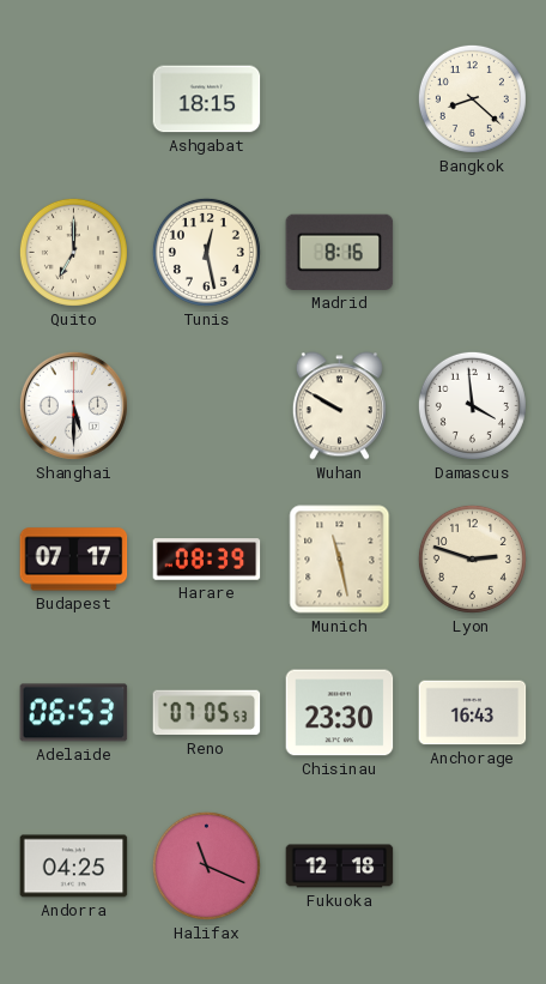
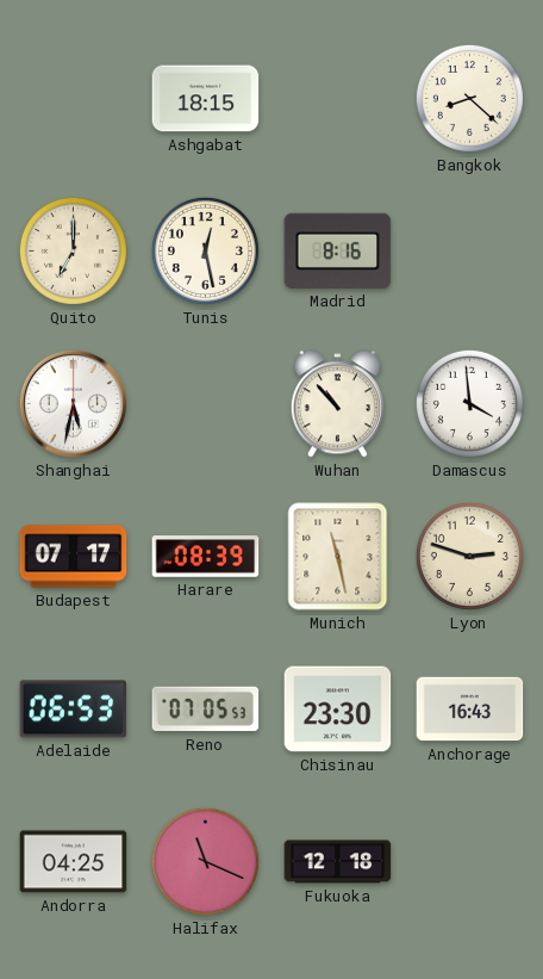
Shanghai: 5:30 -> 5:32 (73, 403)
Wuhan: 9:50 -> 10:53 (337, 404)
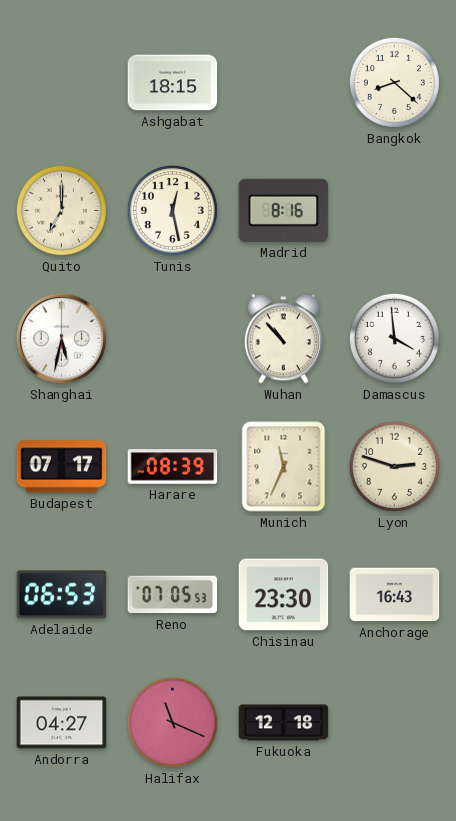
Munich: 11:28 -> 11:34 (284, 467)
Andorra: 04:25 -> 04:27 (62, 723)
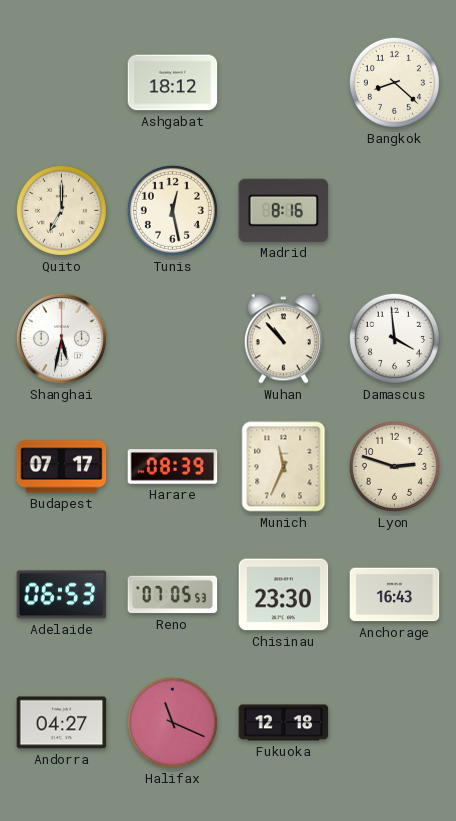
Ashgabat: 18:15 -> 18:12 (173, 83)
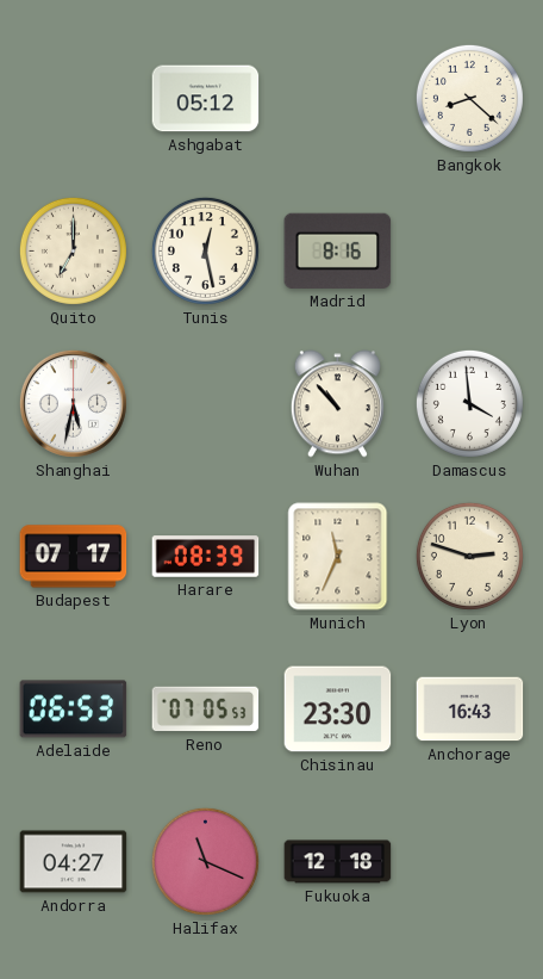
Ashgabat: 18:12 -> 05:12 (206, 99)
